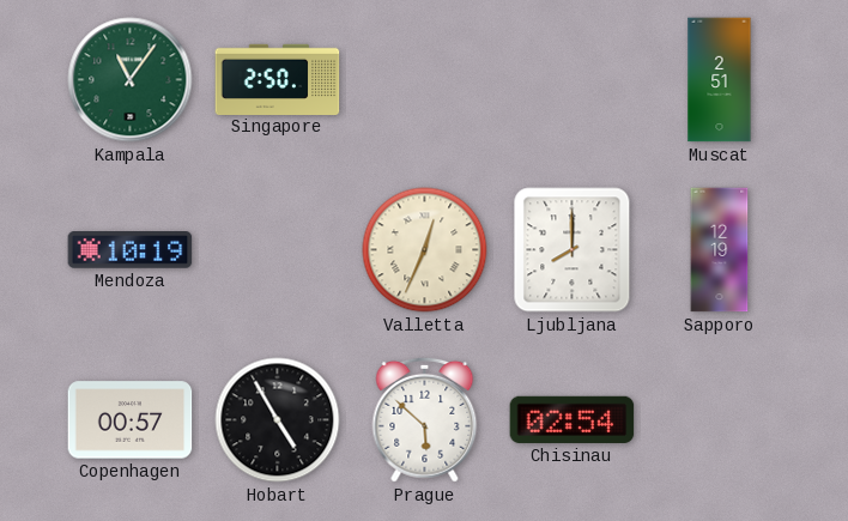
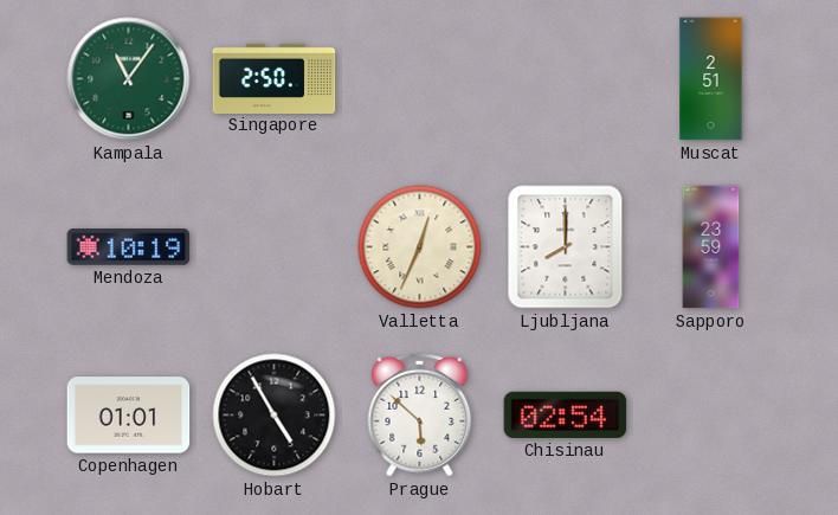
Sapporo: 12:19 -> 23:59 (711, 247)
Copenhagen: 00:57 -> 01:01 (129, 416)
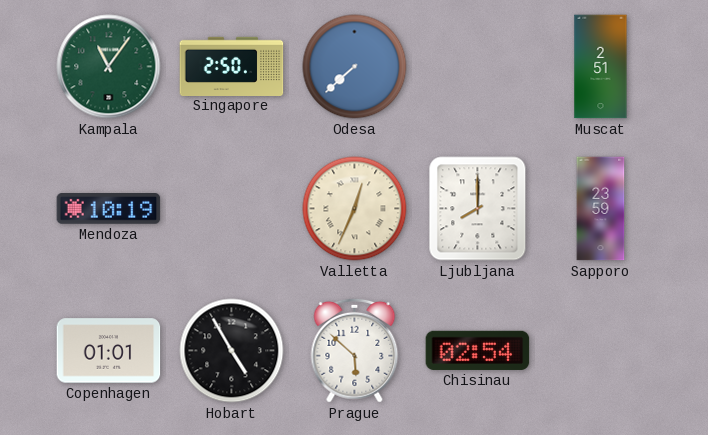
Odesa: none -> 7:38 (355, 67)
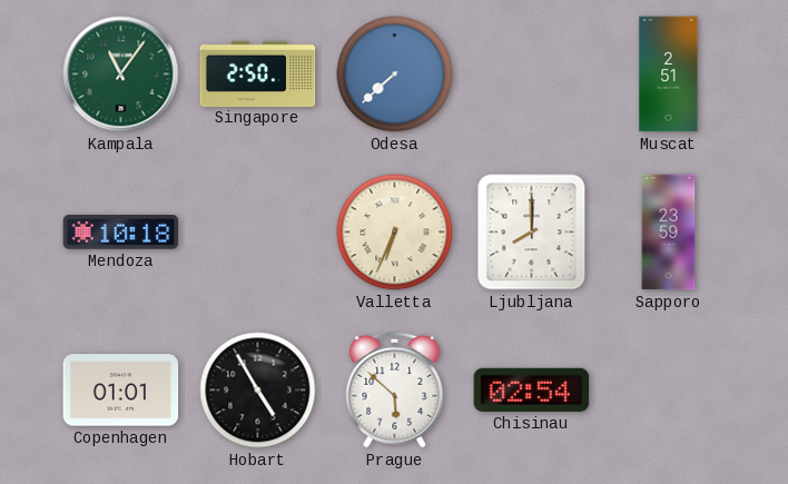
Mendoza: 10:19 -> 10:18 (121, 233)
Valletta: 12:34 -> 6:34 (395, 233)
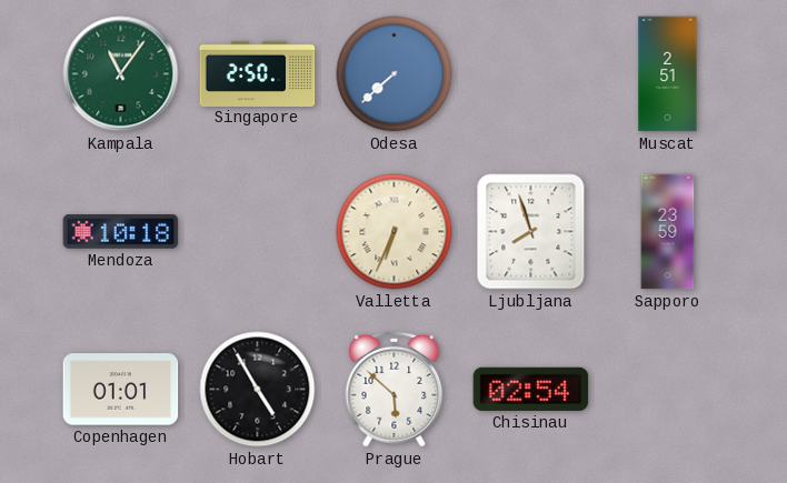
Ljubljana: 8:00 -> 7:57 (531, 232)
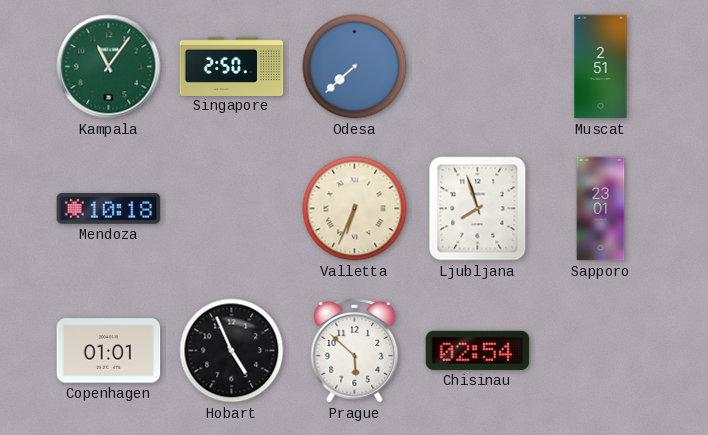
Sapporo: 23:59 -> 23:01 (601, 209)
Hobart: 4:55 -> 4:56 (232, 351)
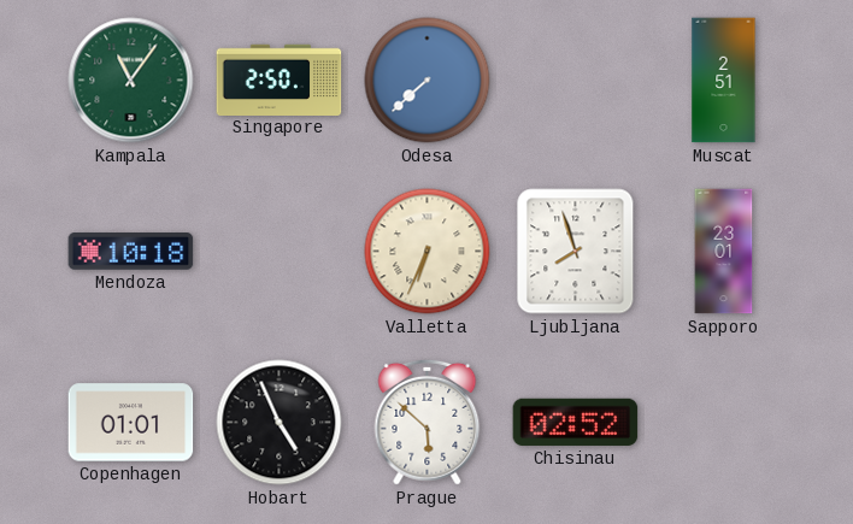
Chisinau: 02:54 -> 02:52 (576, 422)
